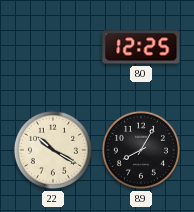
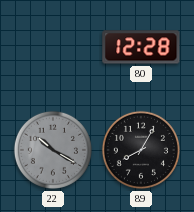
80: 12:25 -> 12:28 (141, 47)
22 dial: cream -> grey (53, 150)
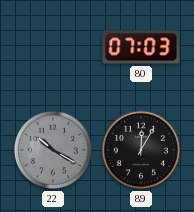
80: 12:28 -> 07:03 (141, 47)
89: 8:05 -> 12:05 (141, 150)
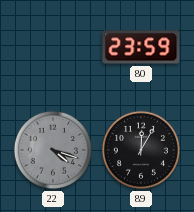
80: 07:03 -> 23:59 (141, 47)
22: 10:20 -> 4:18 (53, 150)
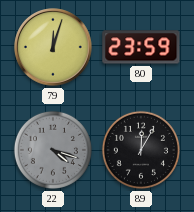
79: none -> 12:03 (54, 48)
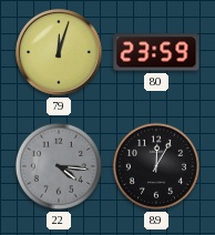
22: 4:18 -> 4:16 (59, 166)
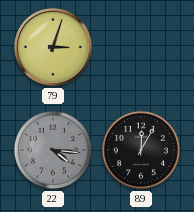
79: 12:03 -> 3:03 (54, 48)
80: 23:59 -> none (156, 52)
